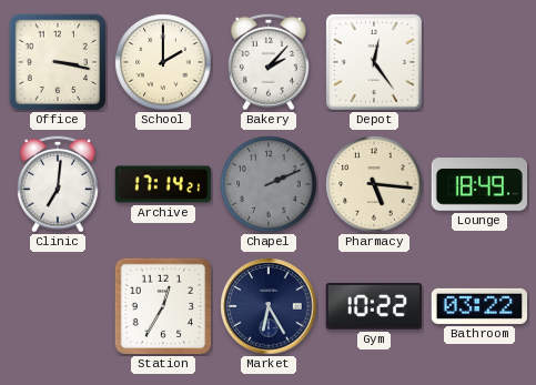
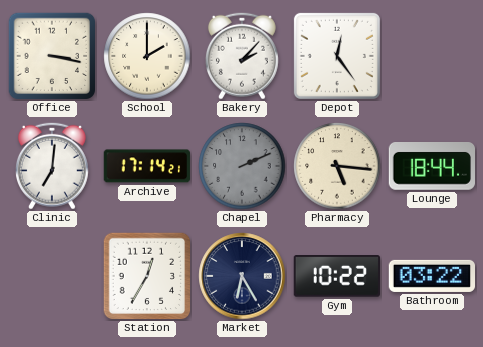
Lounge: 18:49 -> 18:44 (431, 167)
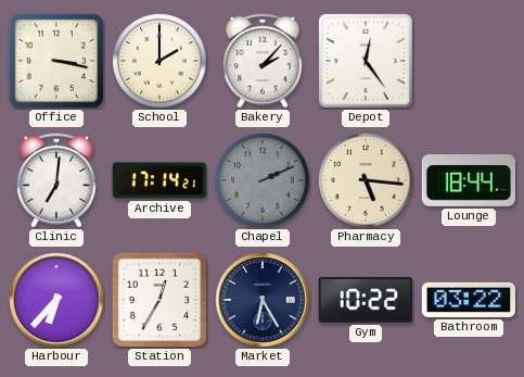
Harbour: none -> 6:37 (56, 300)
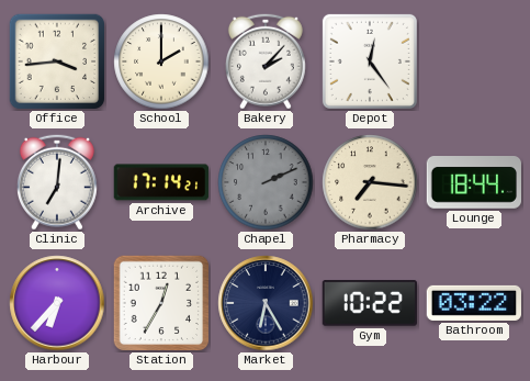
Office: 3:17 -> 3:44 (57, 61)
Pharmacy: 5:16 -> 7:16 (370, 182)
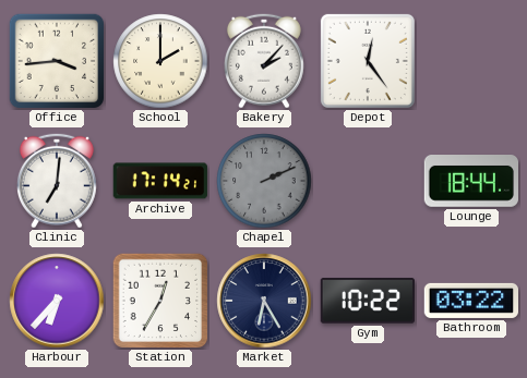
Pharmacy: 7:16 -> none (370, 182)
